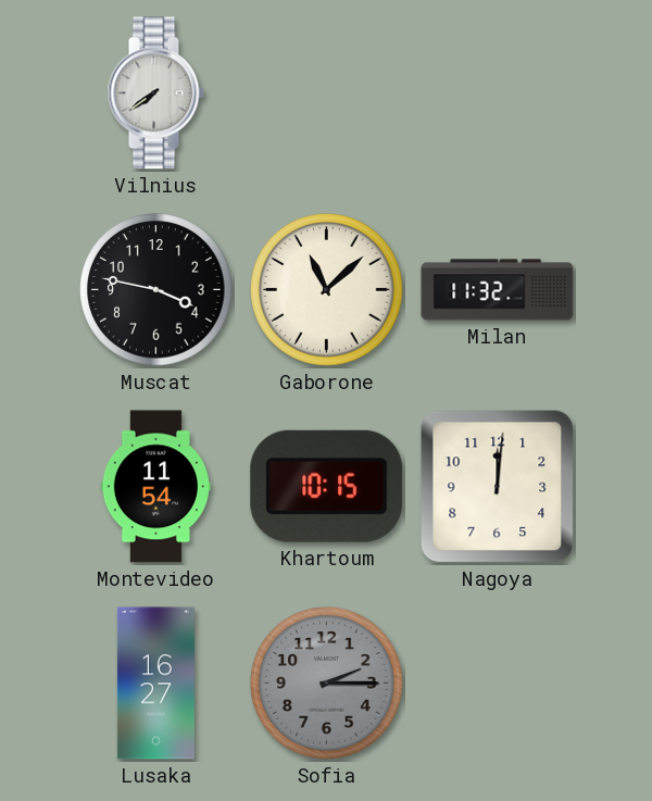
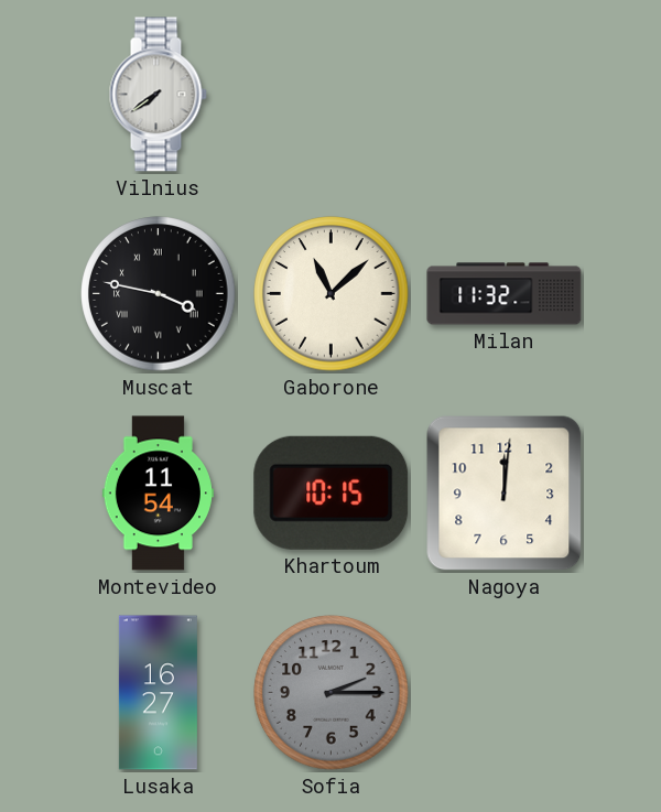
Muscat numerals: Arabic -> Roman (159, 294)
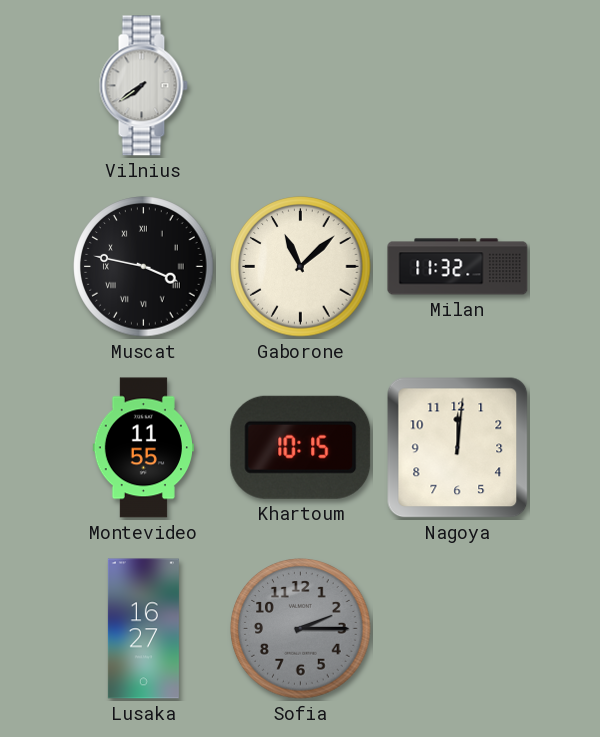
Montevideo: 11:54 -> 11:55 (143, 448)
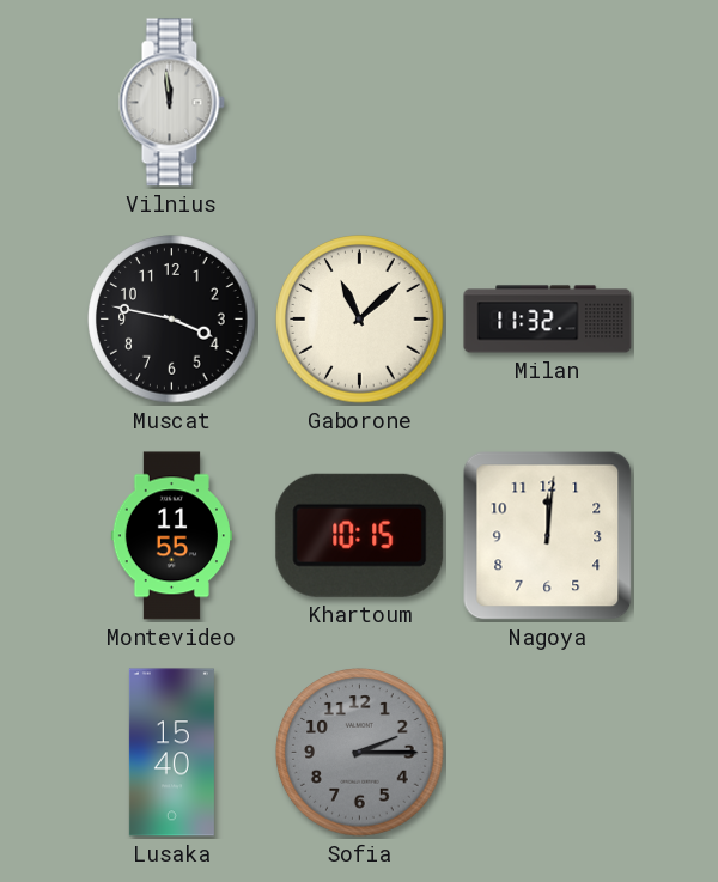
Vilnius: 7:39 -> 11:59 (171, 103)
Muscat numerals: Roman -> Arabic (172, 320)
Lusaka: 16:27 -> 15:40 (171, 753)
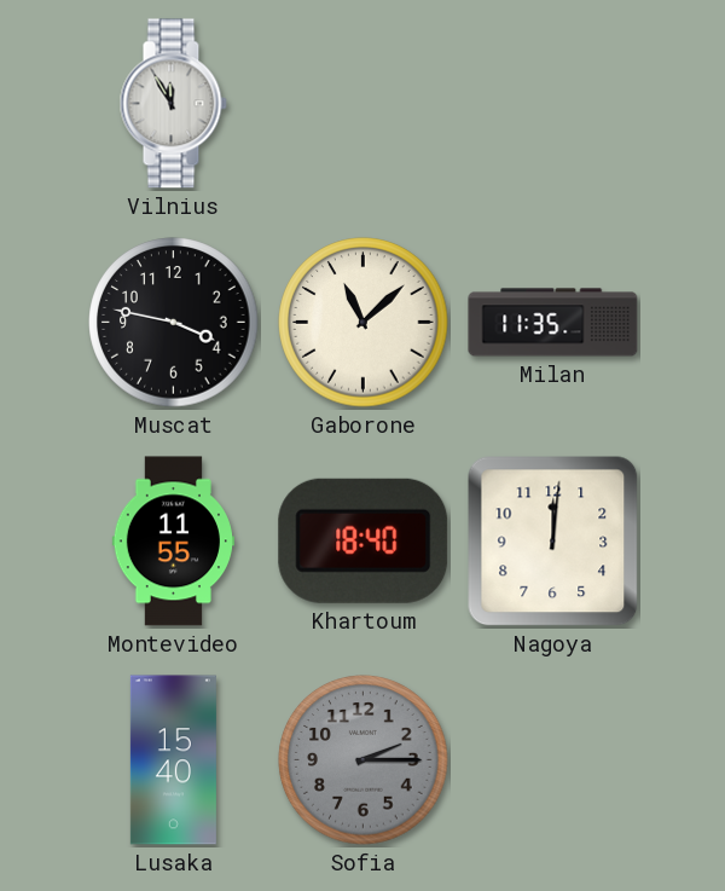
Vilnius: 11:59 -> 11:55 (173, 104)
Milan: 11:32 -> 11:35 (553, 323)
Khartoum: 10:15 -> 18:40 (364, 540)
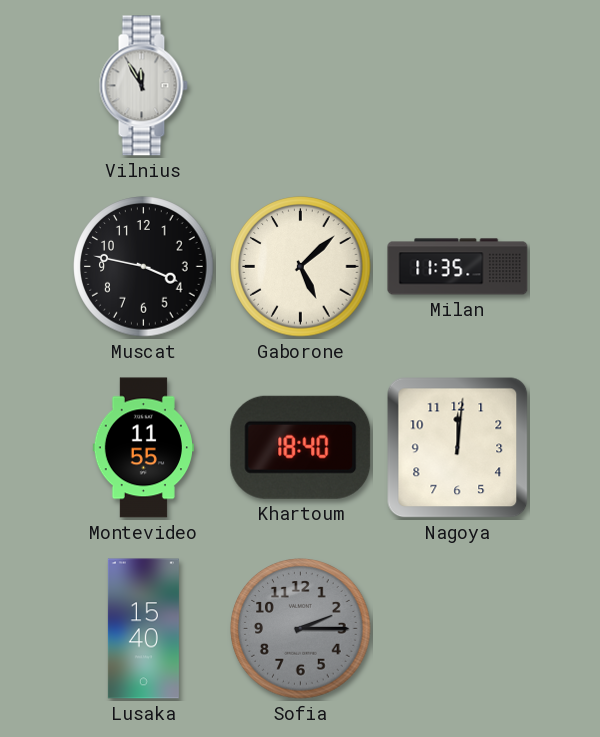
Gaborone: 11:08 -> 5:08 (301, 267)
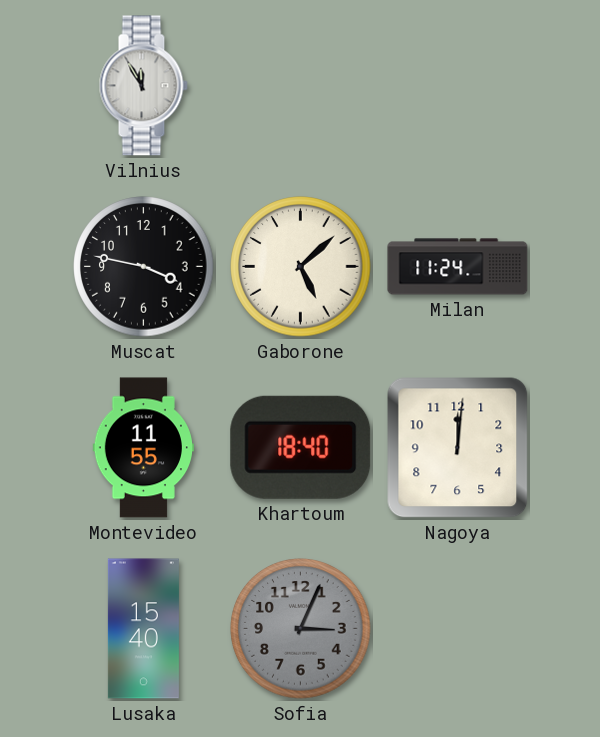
Milan: 11:35 -> 11:24 (458, 267)
Sofia: 2:15 -> 3:04 (301, 629)
